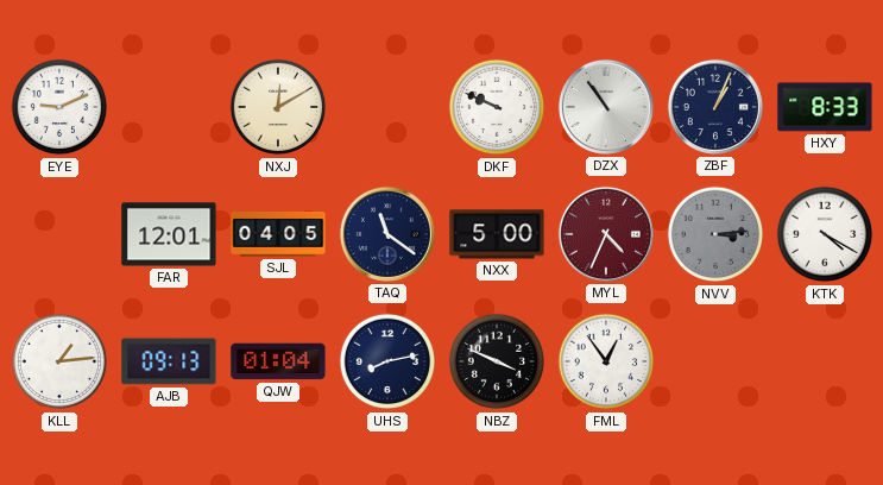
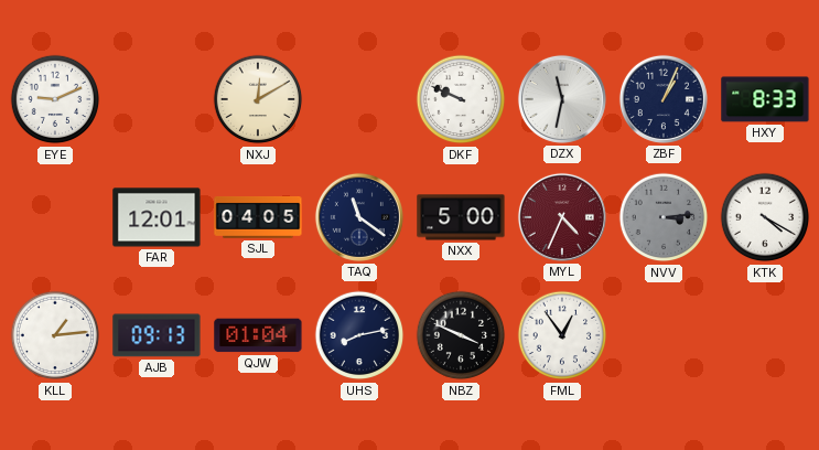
DZX: 10:54 -> 11:32 (562, 99)
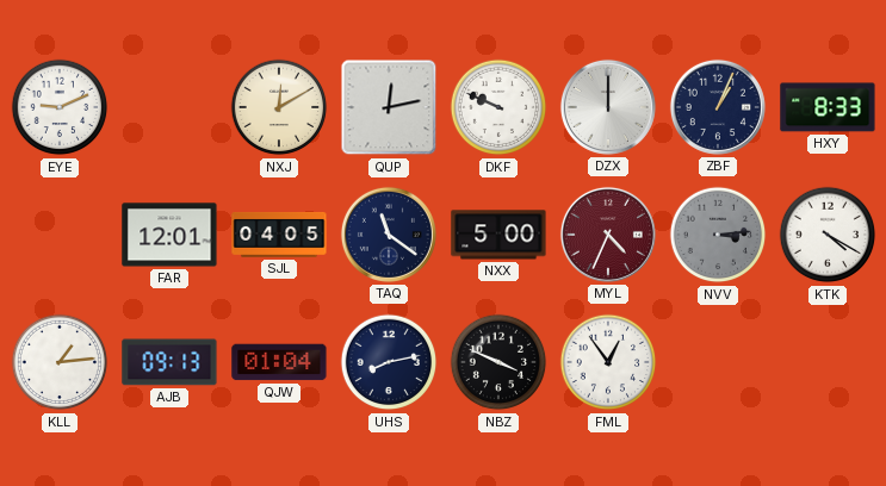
QUP: none -> 12:13 (389, 107)
DZX: 11:32 -> 12:00 (608, 107)
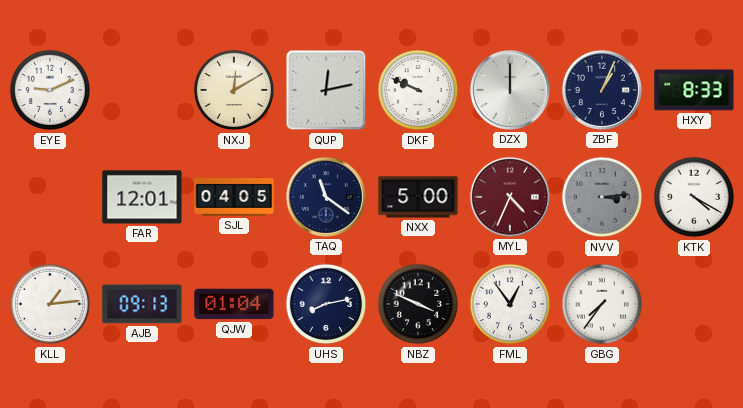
GBG: none -> 7:36 (602, 304)
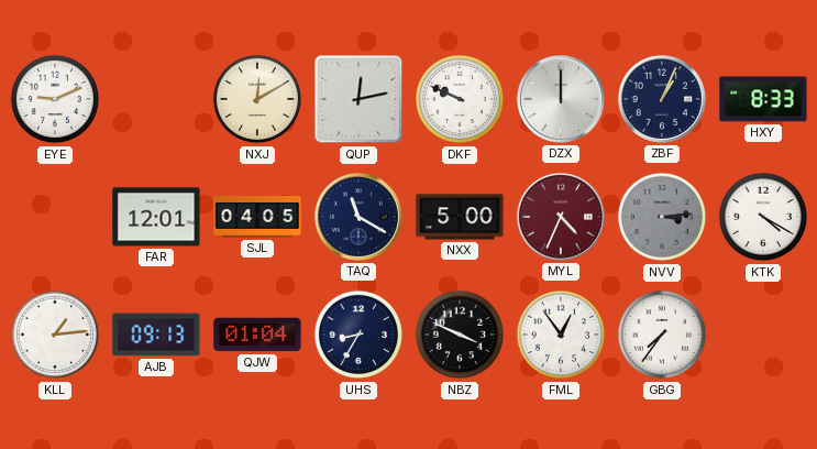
TAQ: 11:21 -> 11:20 (358, 217)
UHS: 8:13 -> 8:35 (358, 335)
